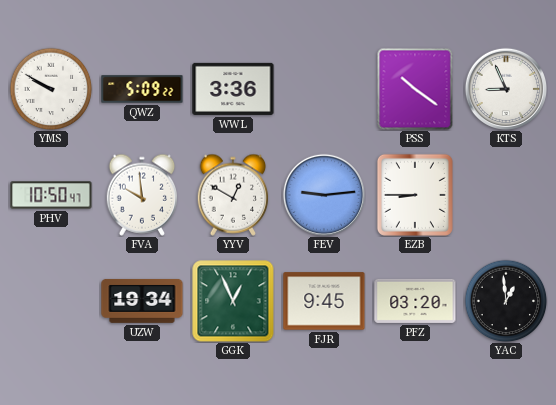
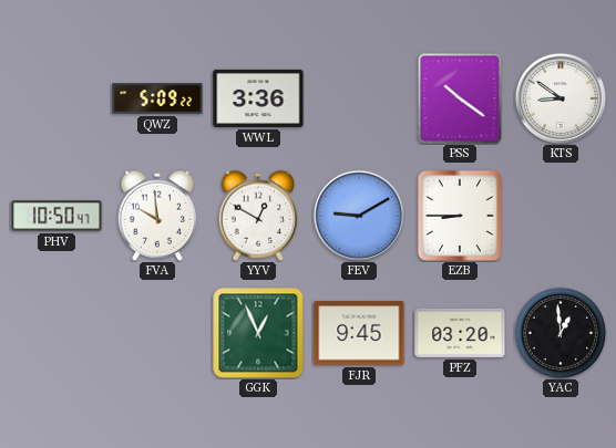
YMS: 9:50 -> none (51, 89)
KTS: 8:56 -> 8:51 (559, 97)
FEV: 9:14 -> 9:10 (358, 215)
UZW: 19:34 -> none (142, 301)
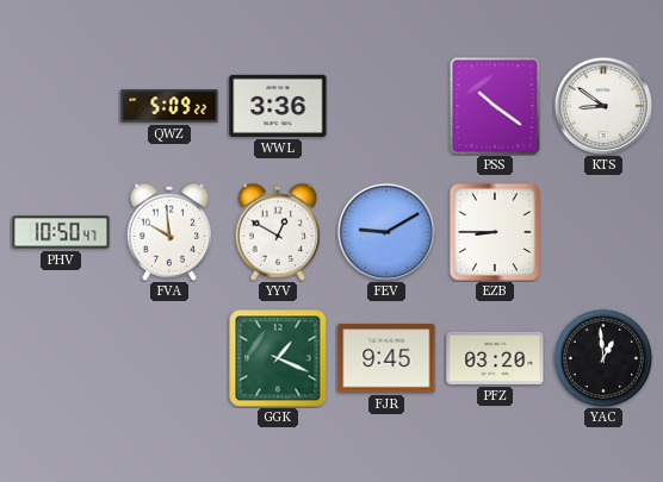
GGK: 12:56 -> 1:19 (278, 358)
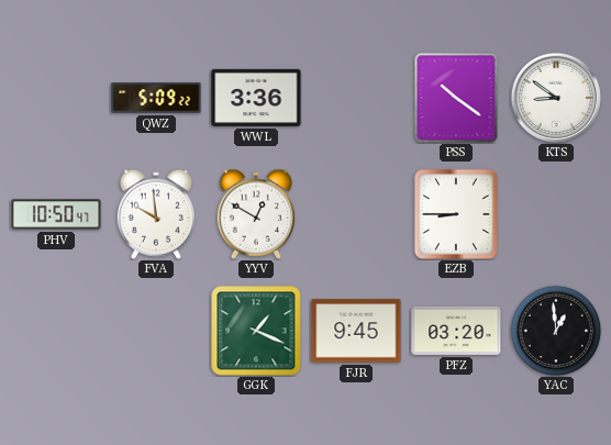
FEV: 9:10 -> none (385, 231)
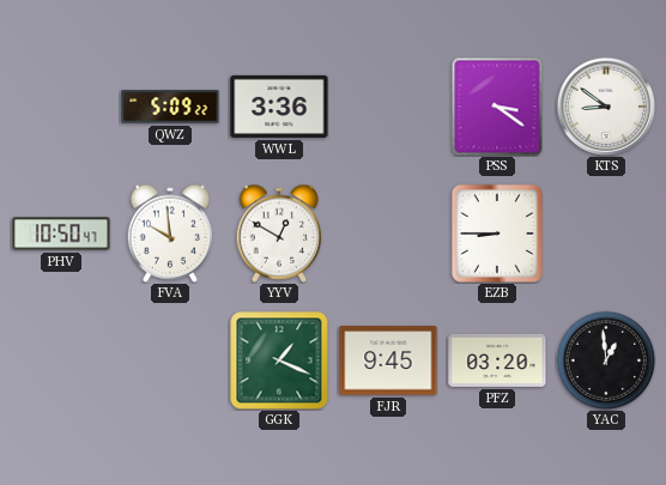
PSS: 10:21 -> 3:21 (497, 107)
